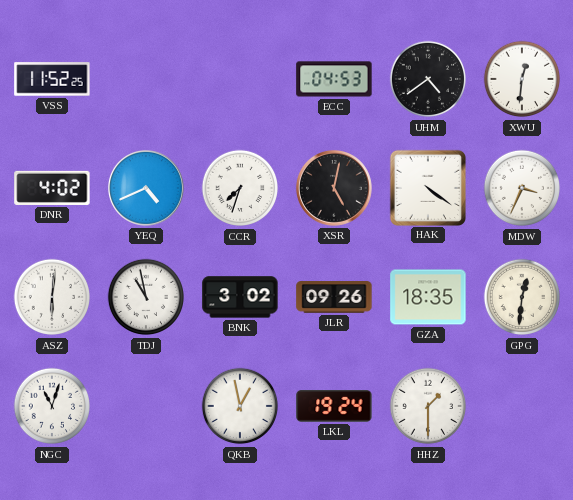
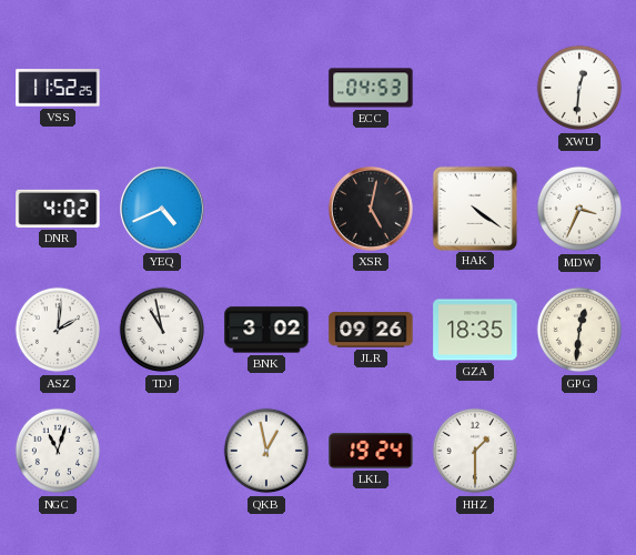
UHM: 4:39 -> none (428, 79)
CCR: 7:33 -> none (240, 188)
ASZ: 6:01 -> 2:01 (58, 330)
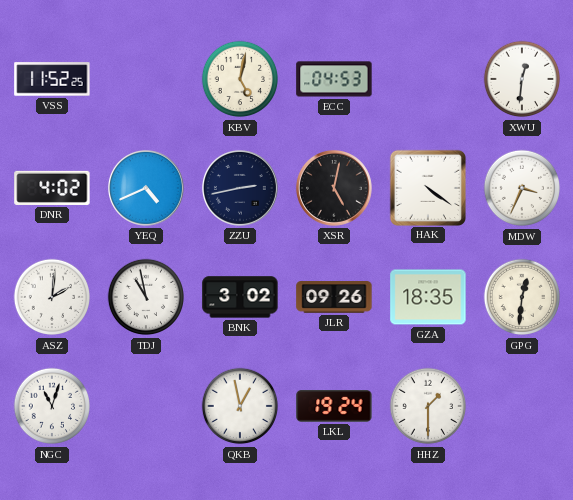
KBV: none -> 5:02 (240, 79)
ZZU: none -> 2:43 (240, 188)
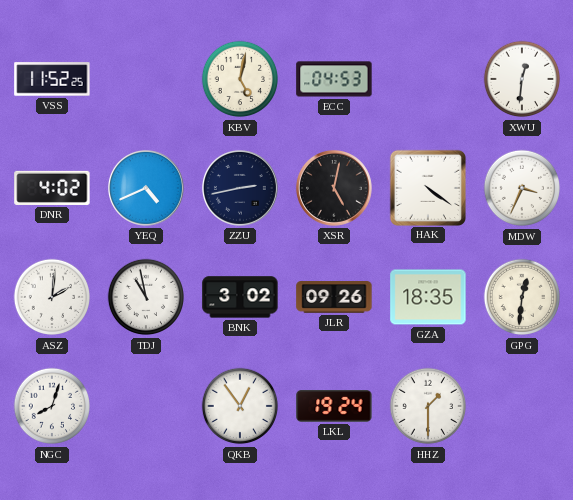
NGC: 11:03 -> 8:03 (52, 406)
QKB: 12:58 -> 12:54 (240, 406)
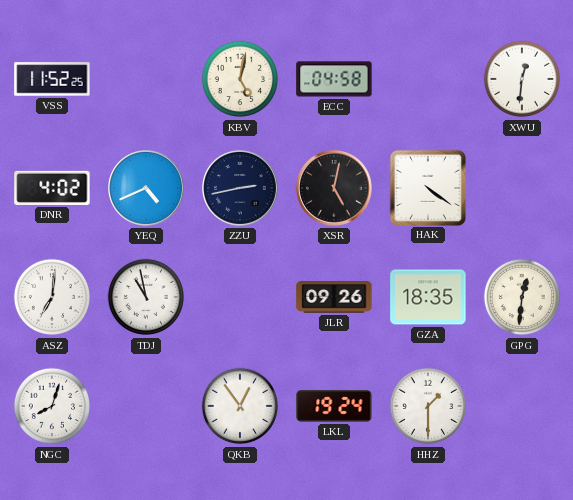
ECC: 04:53 -> 04:58 (334, 79)
MDW: 3:34 -> none (522, 188)
ASZ: 2:01 -> 7:01 (52, 297)
BNK: 3:02 -> none (240, 297)
